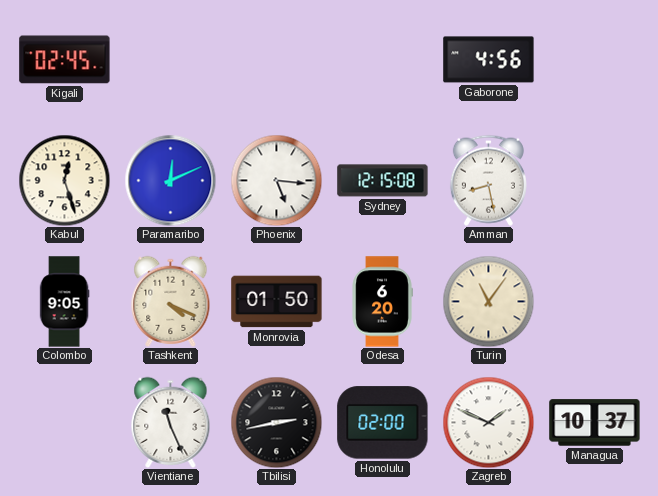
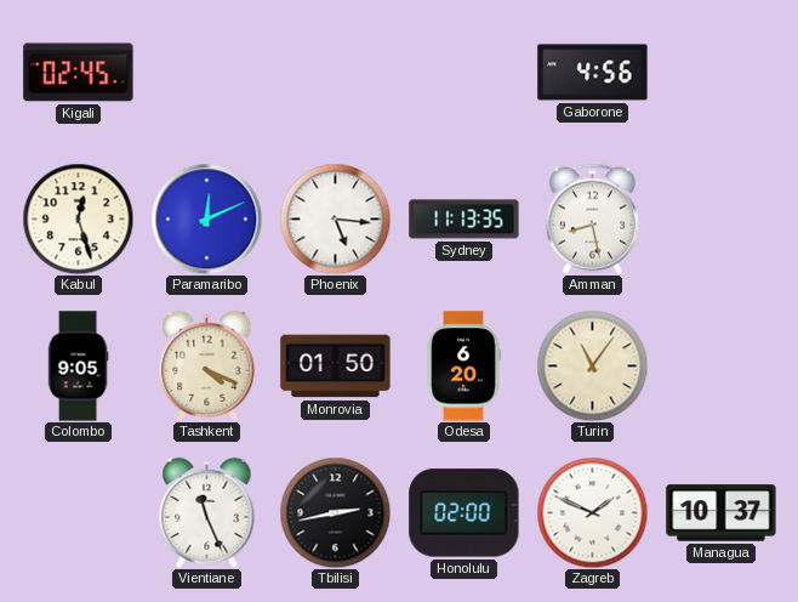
Sydney: 12:15 -> 11:13 (464, 220)
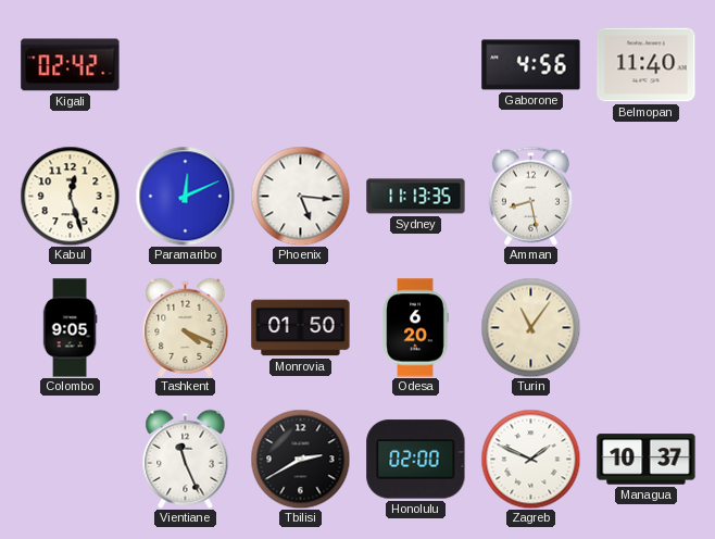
Kigali: 02:45 -> 02:42 (71, 65)
Belmopan: none -> 11:40 (647, 65)
Tbilisi: 2:43 -> 2:40 (300, 459)
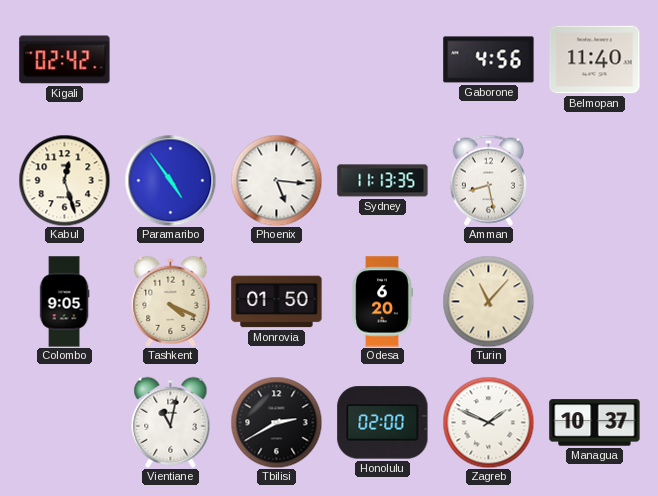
Paramaribo: 12:11 -> 4:54 (170, 180)
Turin: 11:06 -> 11:07 (488, 301)
Vientiane: 11:26 -> 11:02 (171, 422)
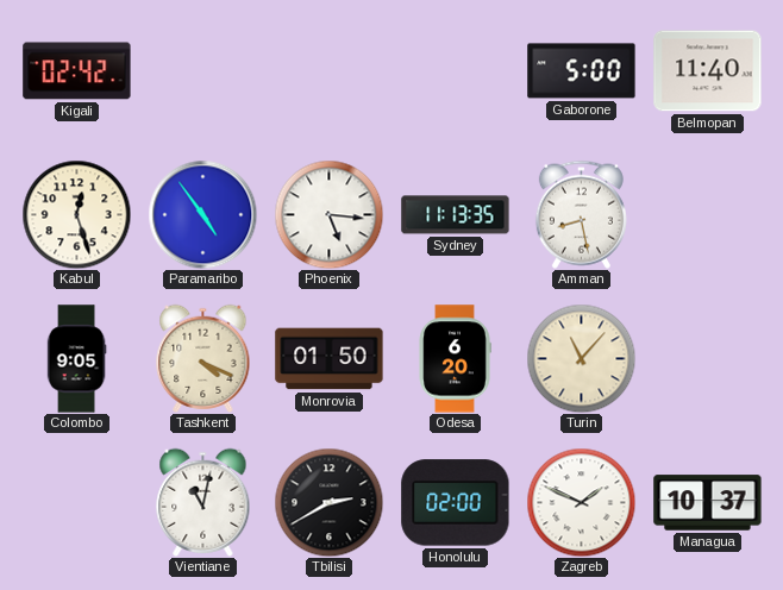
Gaborone: 4:56 -> 5:00 (582, 71)
